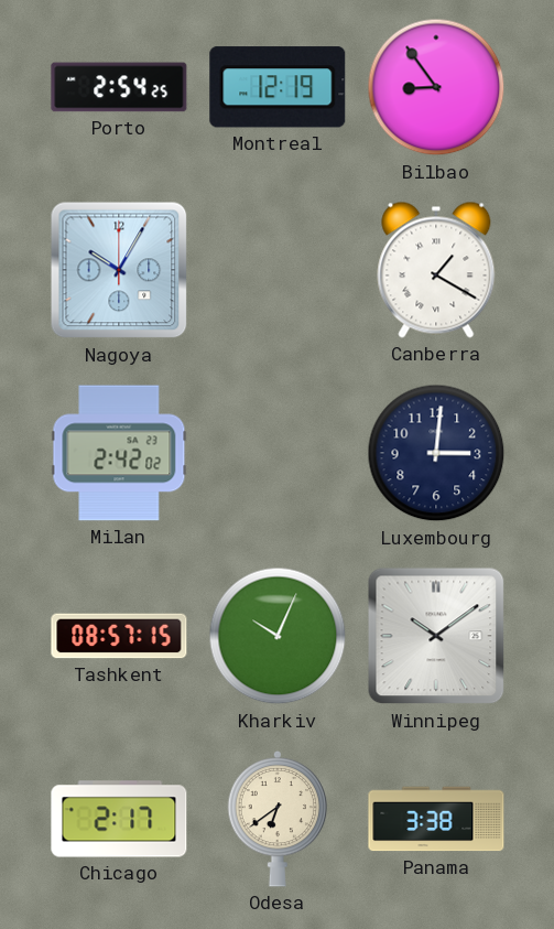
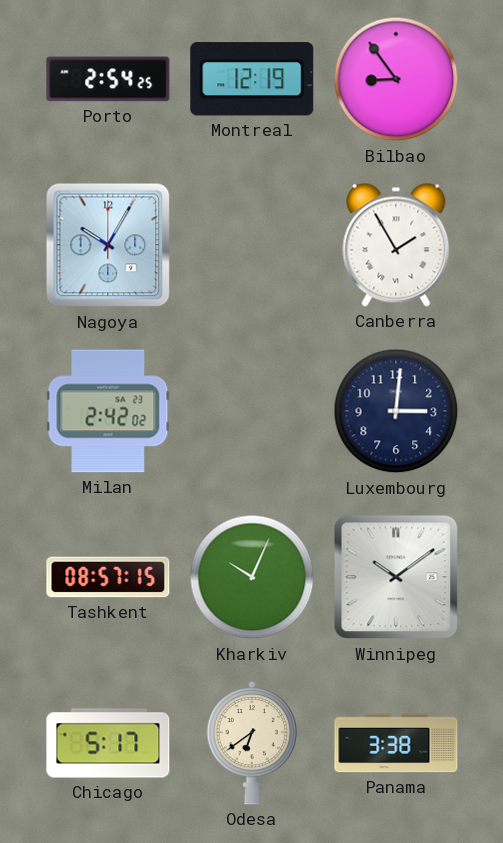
Canberra: 1:20 -> 1:55 (396, 245)
Chicago: 2:17 -> 5:17 (108, 743)
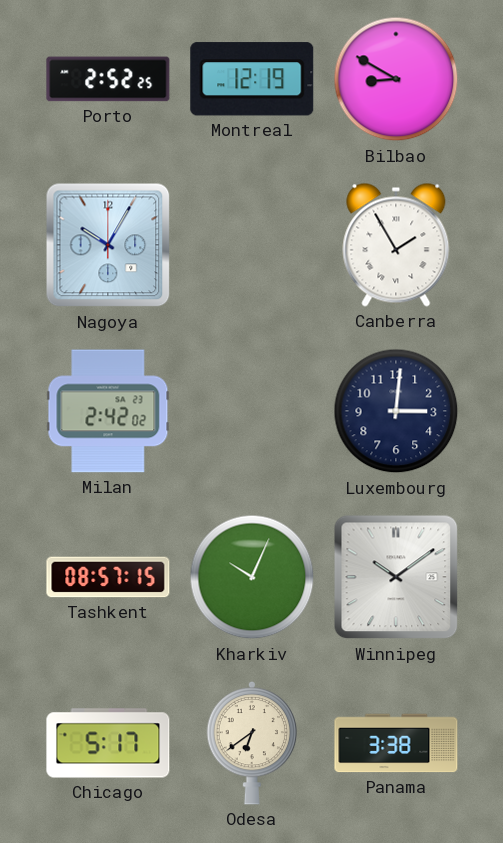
Porto: 2:54 -> 2:52 (108, 79)
Bilbao: 8:54 -> 8:50 (396, 79)
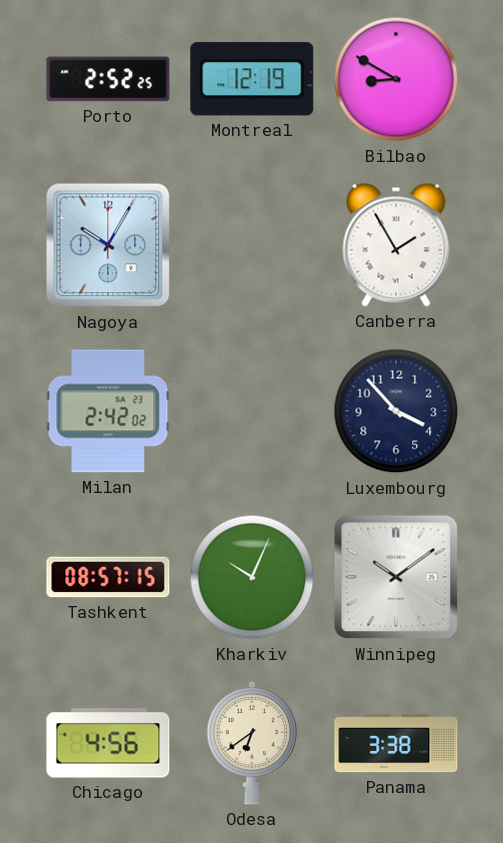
Luxembourg: 3:01 -> 3:53 (396, 411)
Chicago: 5:17 -> 4:56 (108, 743)
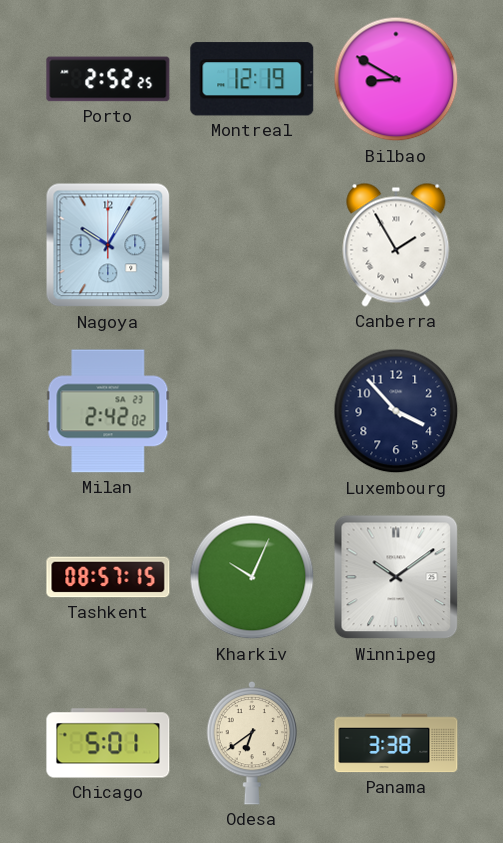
Chicago: 4:56 -> 5:01 (108, 743)
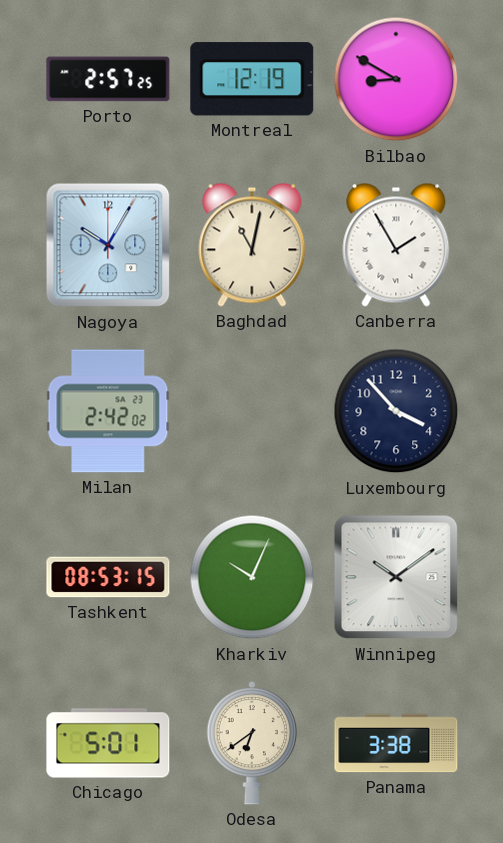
Porto: 2:52 -> 2:57 (108, 79)
Baghdad: none -> 11:02 (252, 245)
Tashkent: 08:57 -> 08:53 (108, 577)
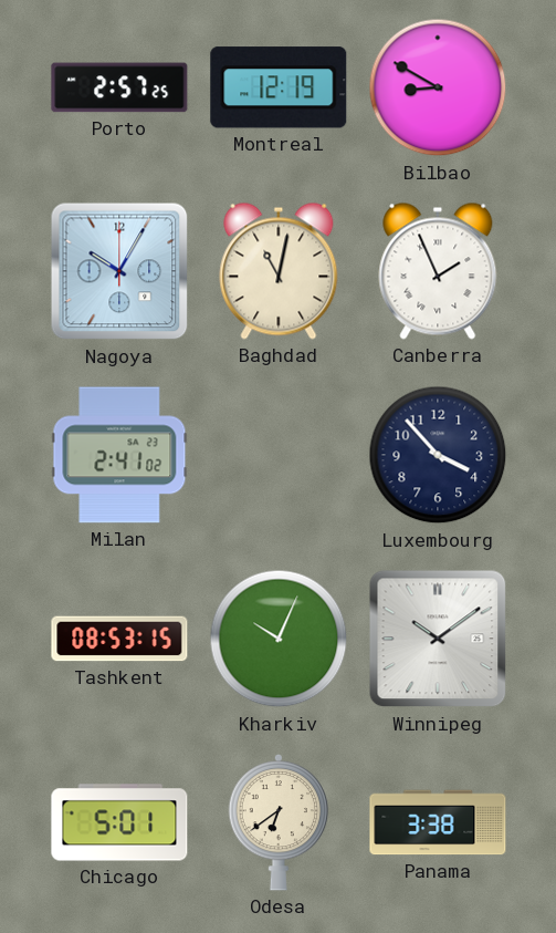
Canberra: 1:55 -> 1:56 (438, 271)
Milan: 2:42 -> 2:41 (119, 455)
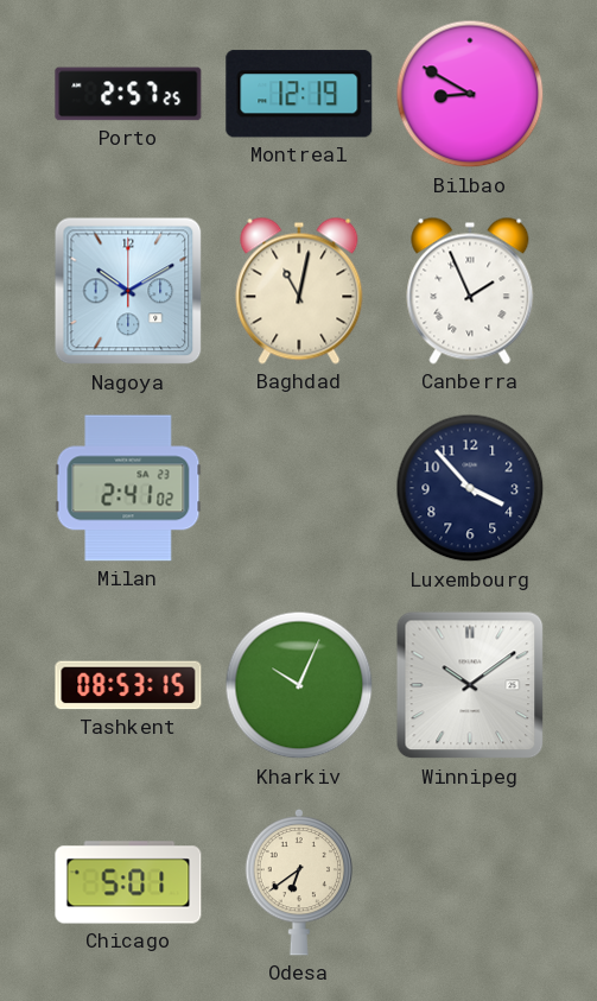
Nagoya: 10:05 -> 10:10 (128, 291)
Panama: 3:38 -> none (438, 822)
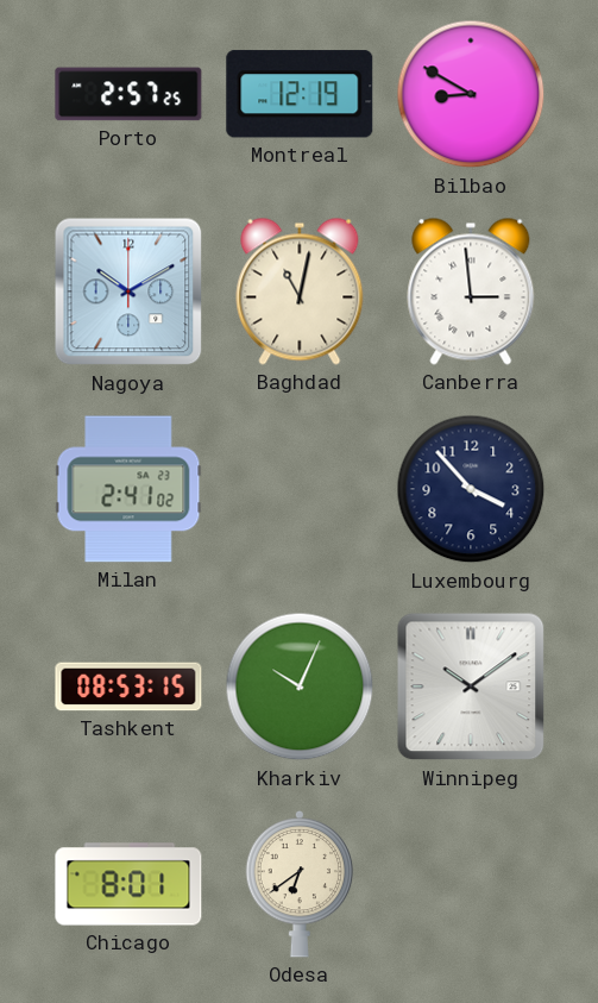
Canberra: 1:56 -> 2:59 (471, 292)
Chicago: 5:01 -> 8:01 (128, 884)
